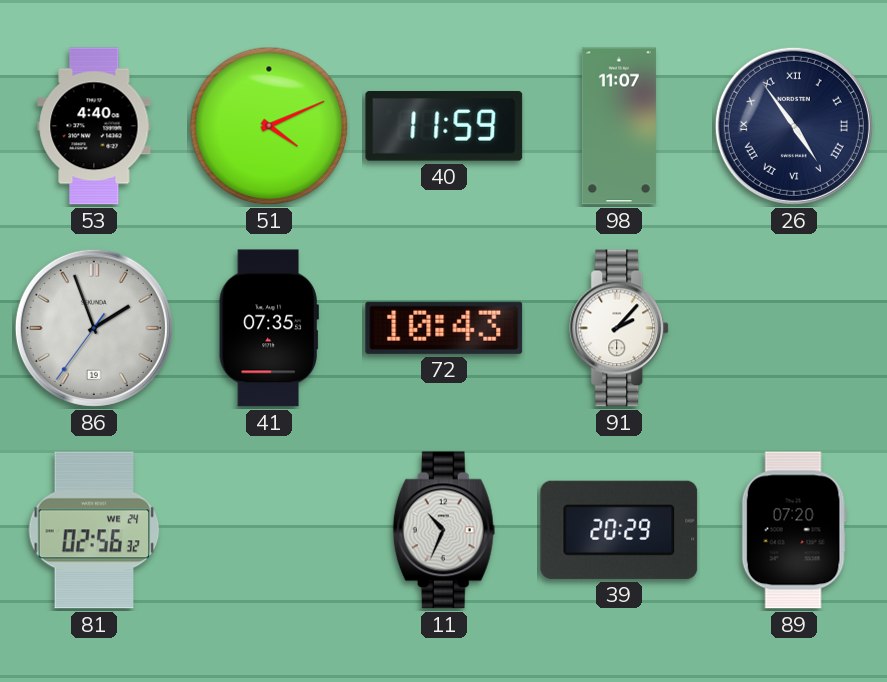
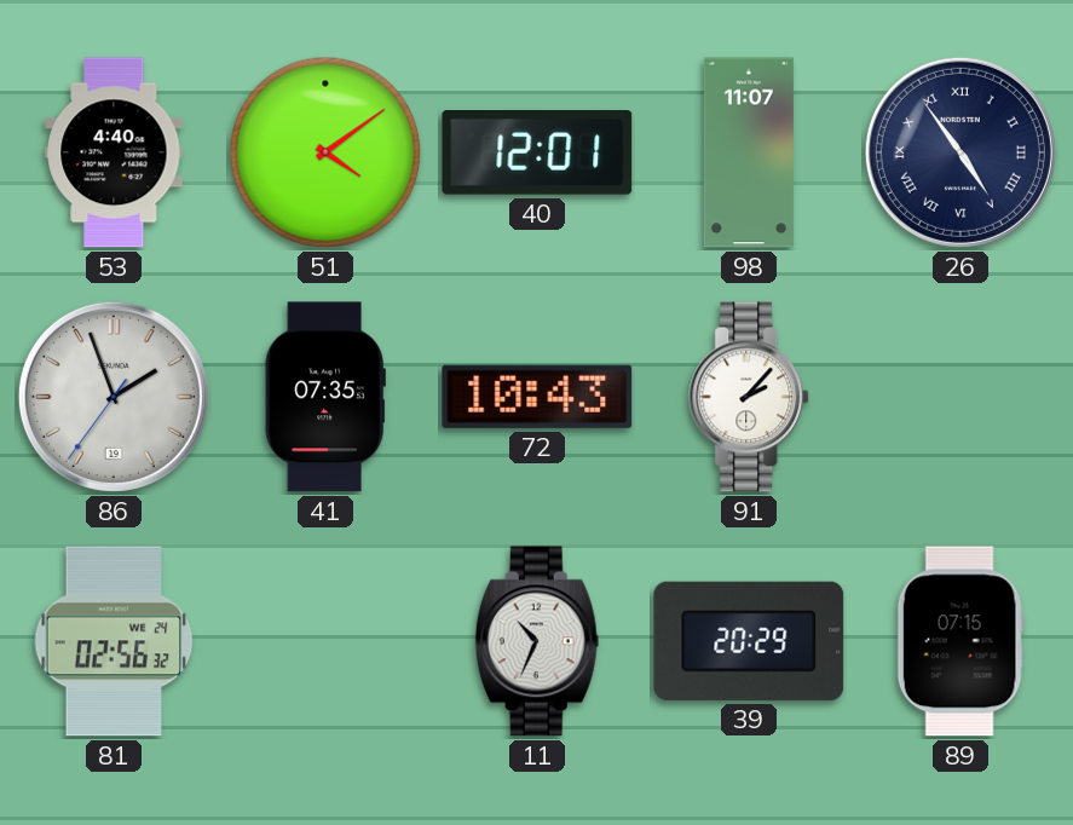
51: 4:11 -> 4:09 (325, 152)
40: 11:59 -> 12:01 (537, 154)
89: 07:20 -> 07:15 (960, 641)
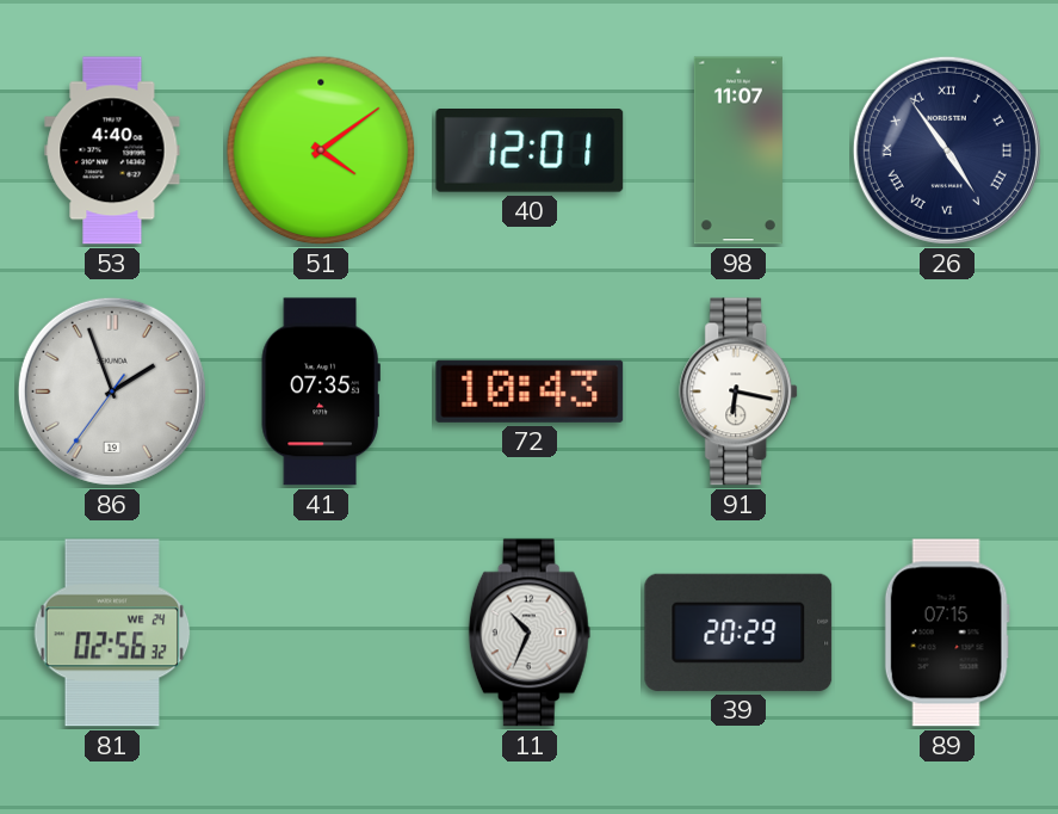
91: 2:07 -> 6:17 (740, 391)
